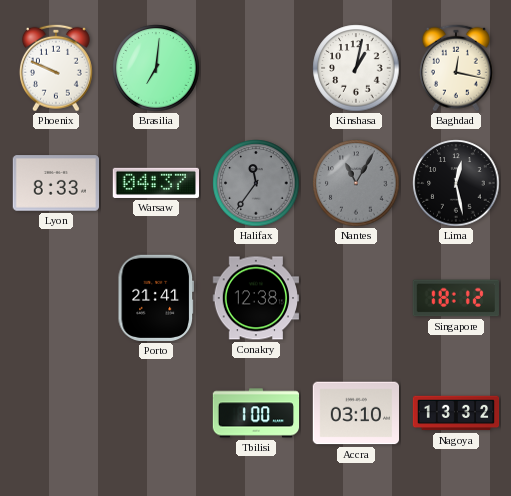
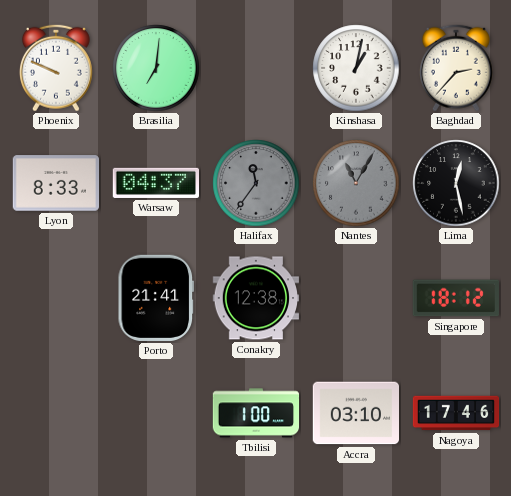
Baghdad: 12:17 -> 2:37 (456, 68)
Nagoya: 13:32 -> 17:46 (456, 413)
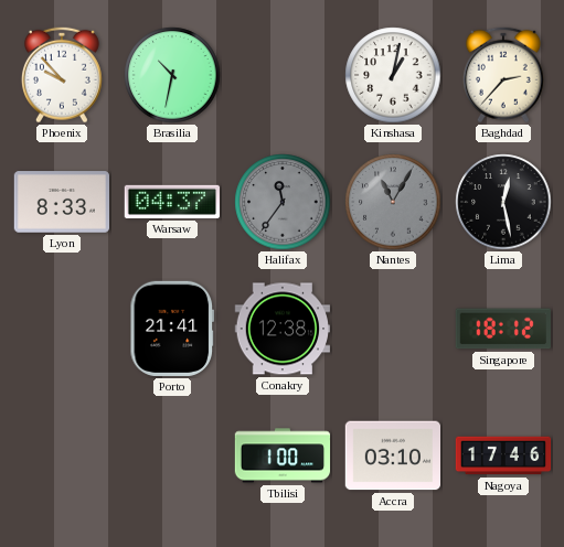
Phoenix: 9:49 -> 9:53 (62, 75)
Brasilia: 7:01 -> 10:32 (172, 75)
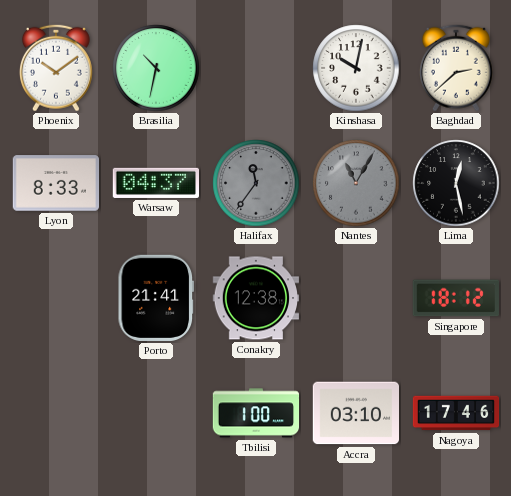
Phoenix: 9:53 -> 10:09 (56, 68)
Kinshasa: 1:02 -> 10:02 (356, 68)
Baghdad: 2:37 -> 2:38 (456, 68)
